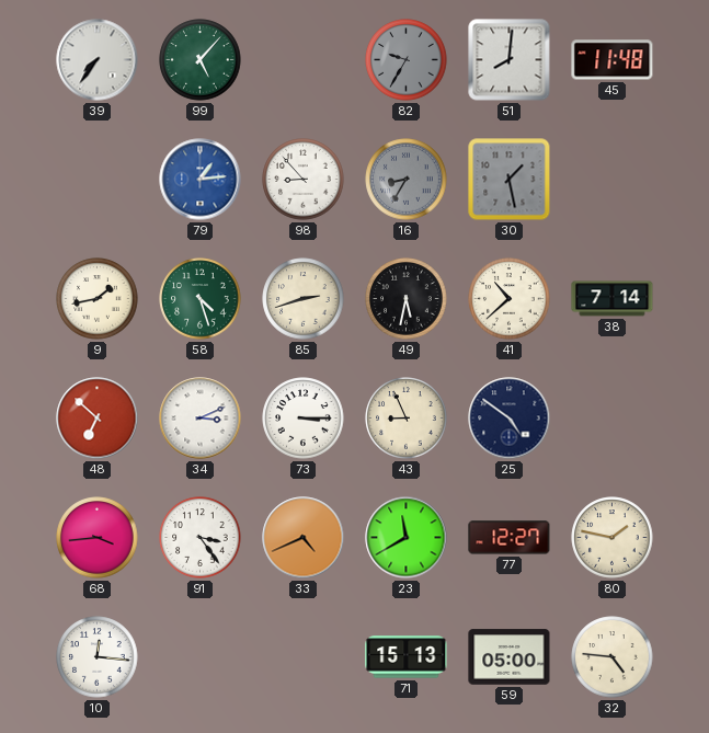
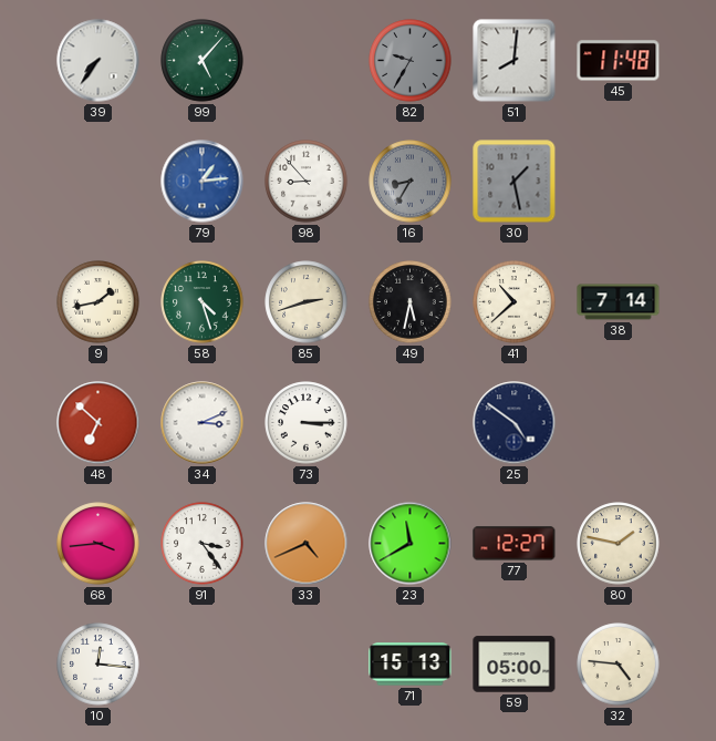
43: 8:56 -> none (407, 419)
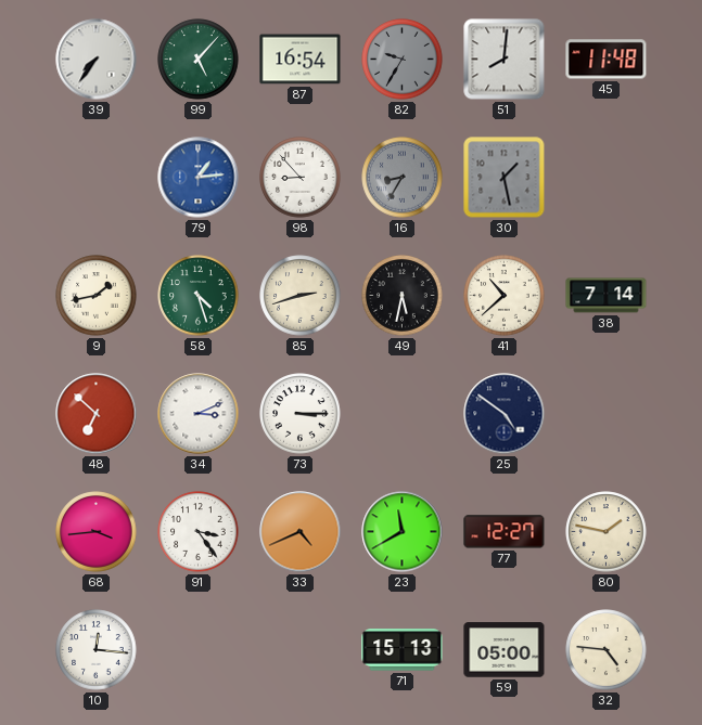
87: none -> 16:54 (301, 60)
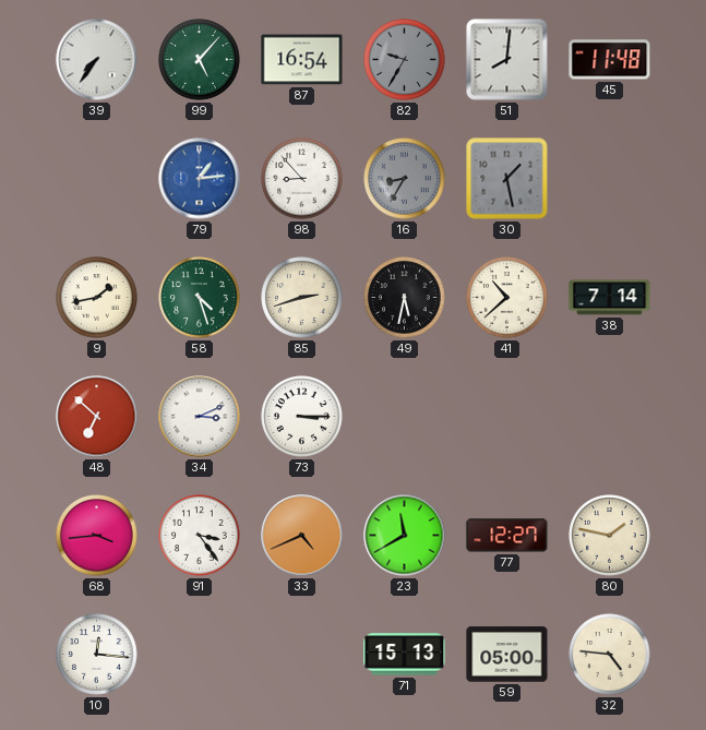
25: 4:51 -> none (505, 414)
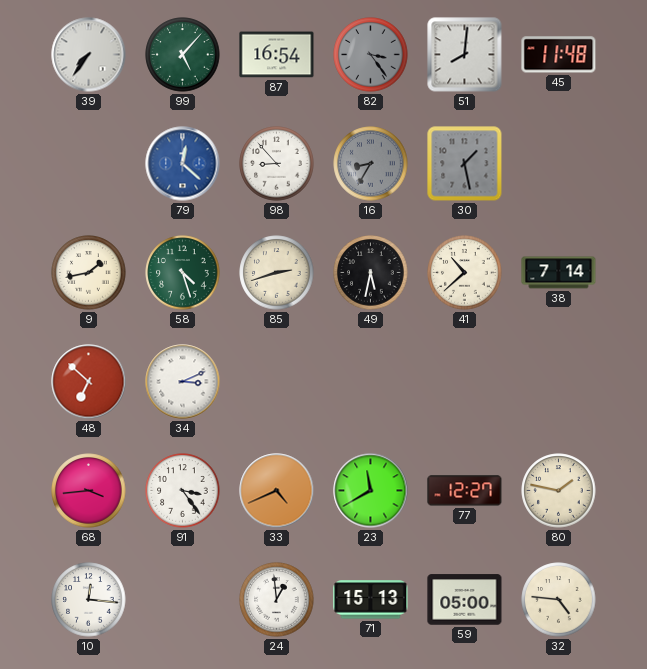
82: 9:35 -> 3:24 (371, 55)
79: 1:14 -> 12:22 (183, 164)
73: 3:15 -> none (302, 417)
24: none -> 12:59 (277, 600)
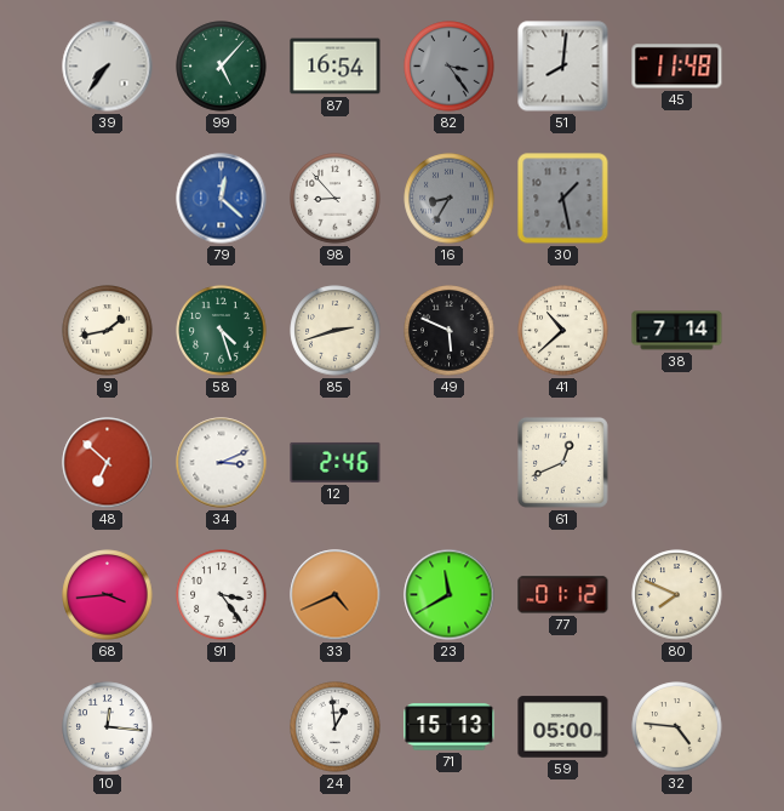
49: 5:32 -> 5:49 (450, 331)
12: none -> 2:46 (336, 462)
61: none -> 12:41 (563, 463)
77: 12:27 -> 01:12 (563, 595)
80: 1:47 -> 7:49 (677, 595)
